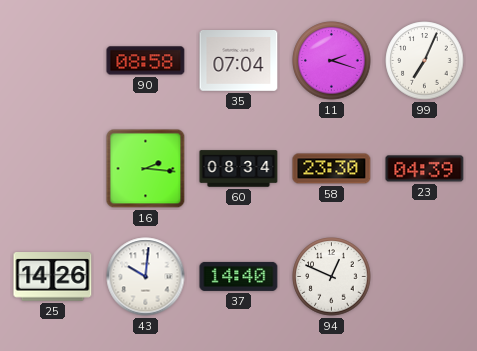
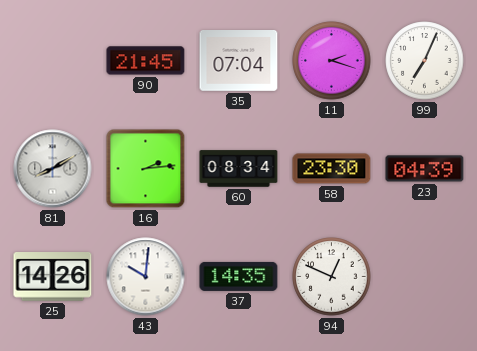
90: 08:58 -> 21:45 (146, 61)
81: none -> 8:10 (53, 169)
16: 2:16 -> 2:14 (146, 169)
37: 14:40 -> 14:35 (239, 276)
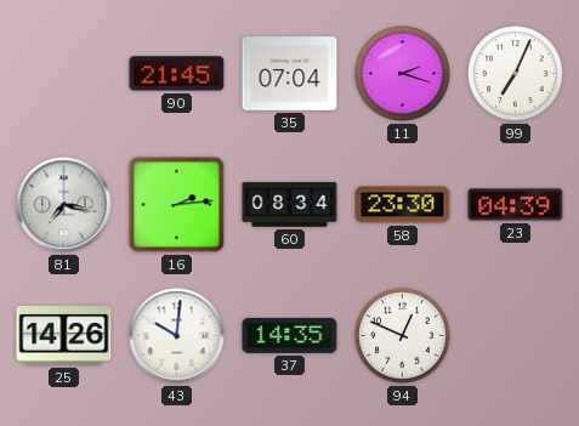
81: 8:10 -> 7:17 (64, 205)
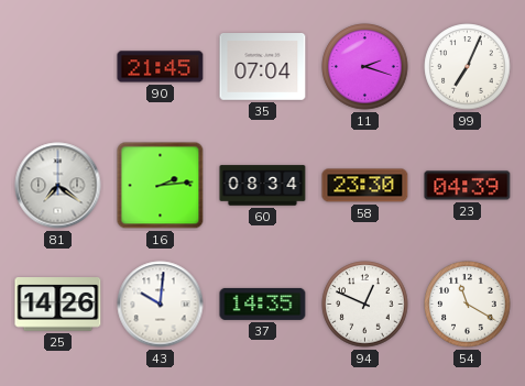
81: 7:17 -> 7:21 (58, 186)
54: none -> 11:20 (468, 305)
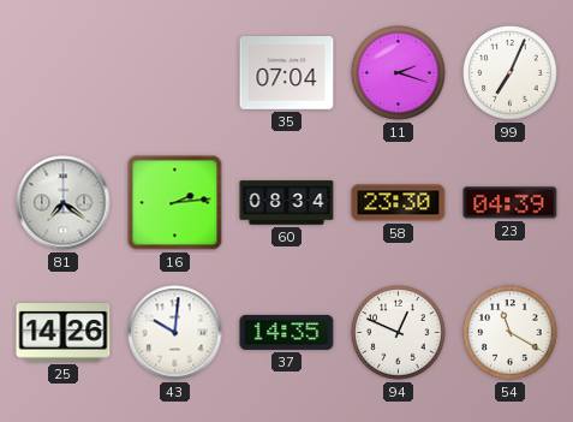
90: 21:45 -> none (161, 67)
